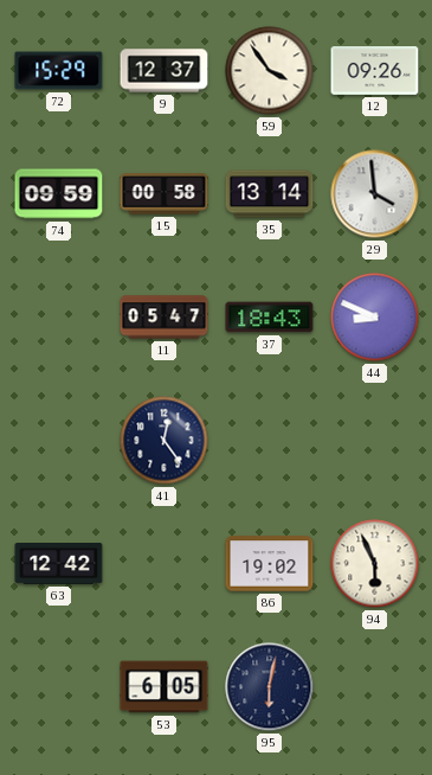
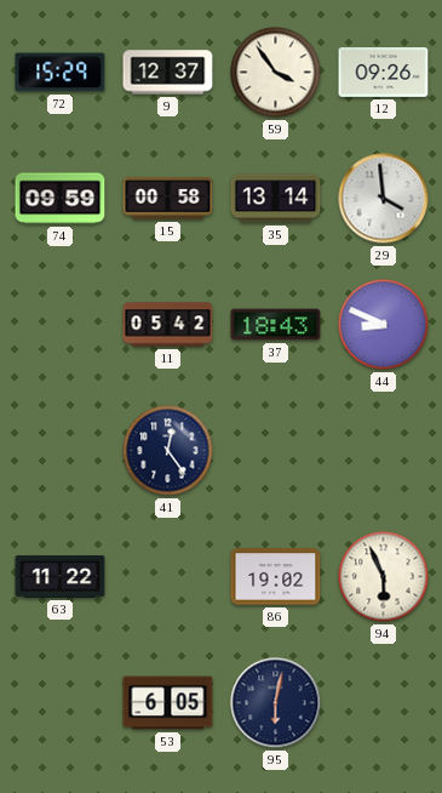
11: 05:47 -> 05:42 (168, 325)
63: 12:42 -> 11:22 (61, 577)
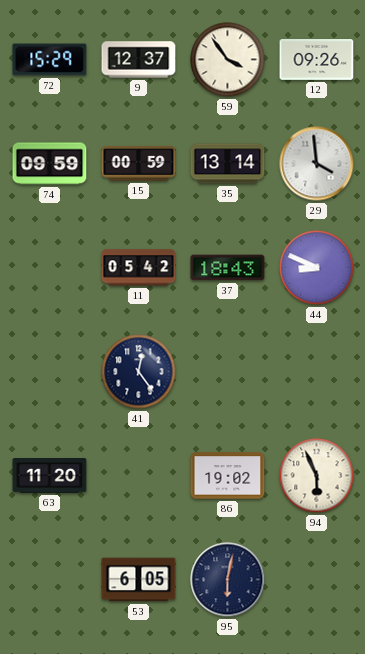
15: 00:58 -> 00:59 (139, 164)
63: 11:22 -> 11:20 (50, 476)
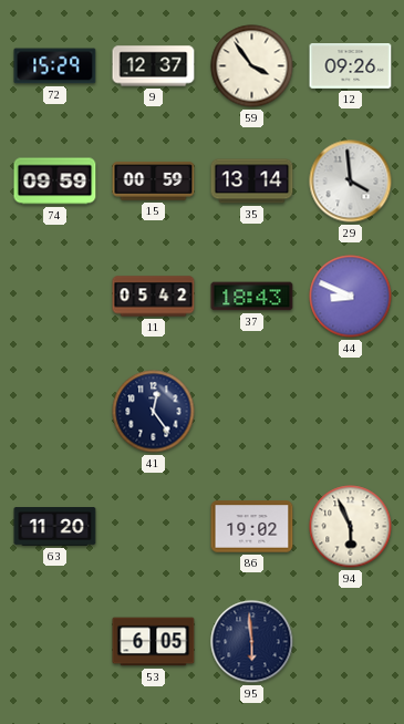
95: 6:02 -> 5:59 (252, 642)
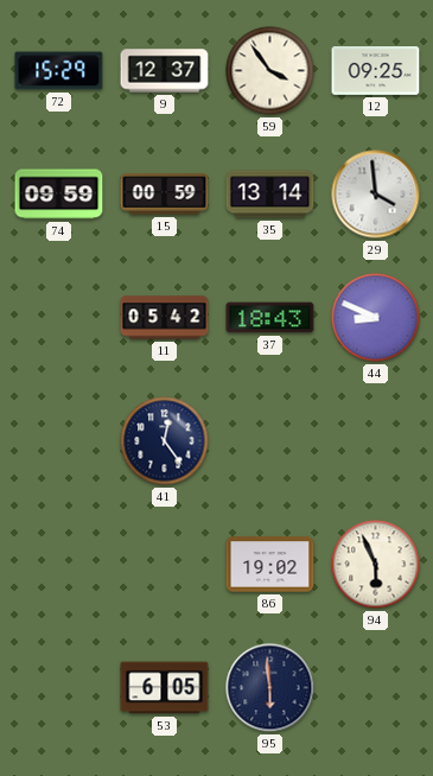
12: 09:26 -> 09:25 (376, 71)
63: 11:20 -> none (55, 527)
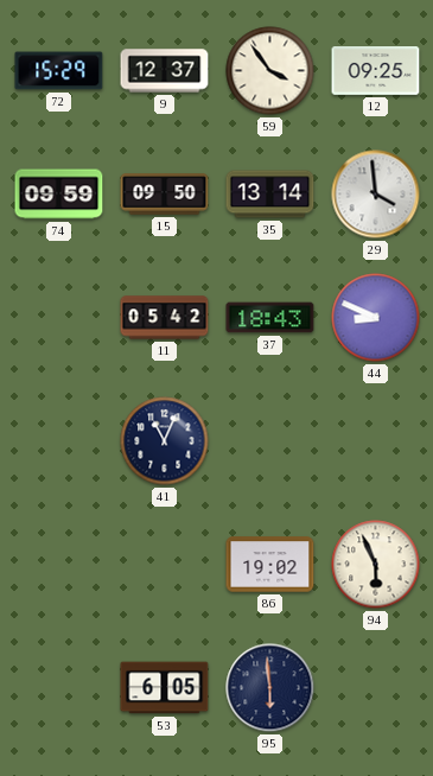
15: 00:59 -> 09:50 (165, 195)
41: 12:24 -> 11:04 (165, 441)
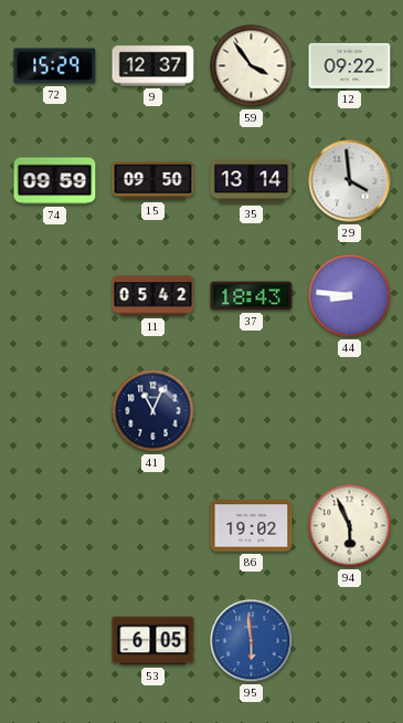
12: 09:25 -> 09:22 (350, 66)
44: 8:49 -> 8:46 (350, 296)
95 dial: navy -> blue (252, 641)
